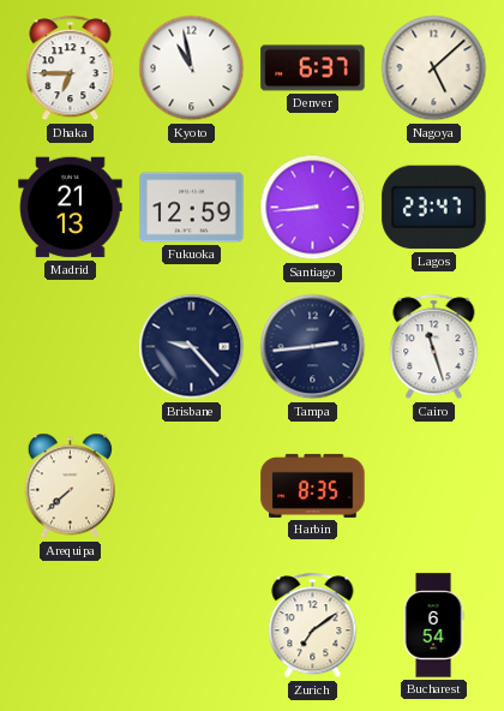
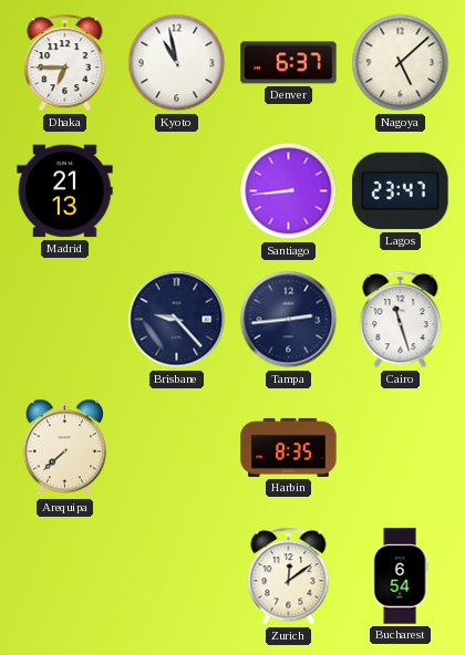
Fukuoka: 12:59 -> none (192, 208)
Zurich: 7:09 -> 12:09 (289, 576)
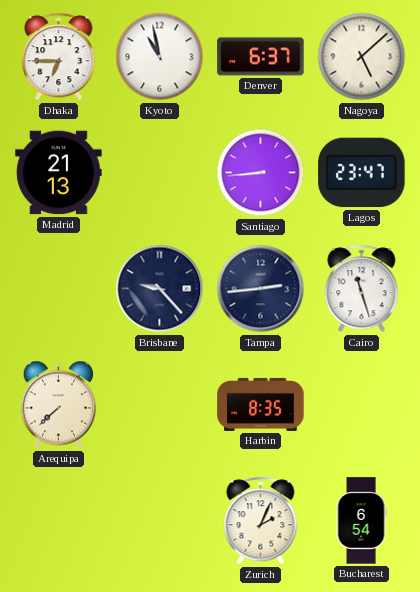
Zurich: 12:09 -> 2:04 (261, 521)
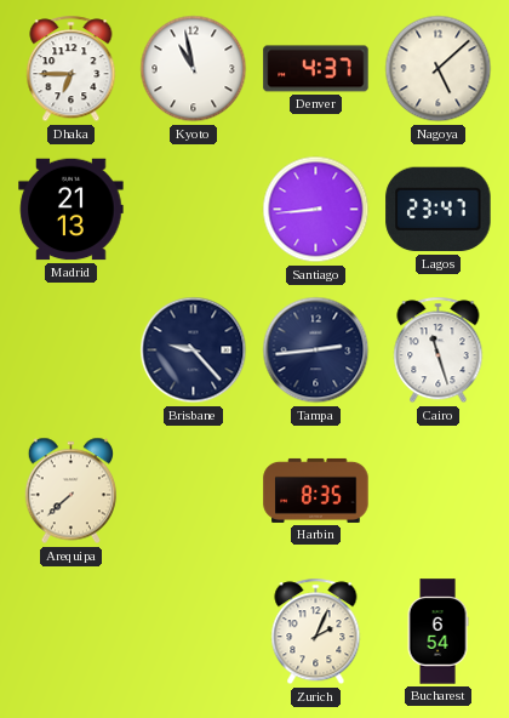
Denver: 6:37 -> 4:37 (316, 69)
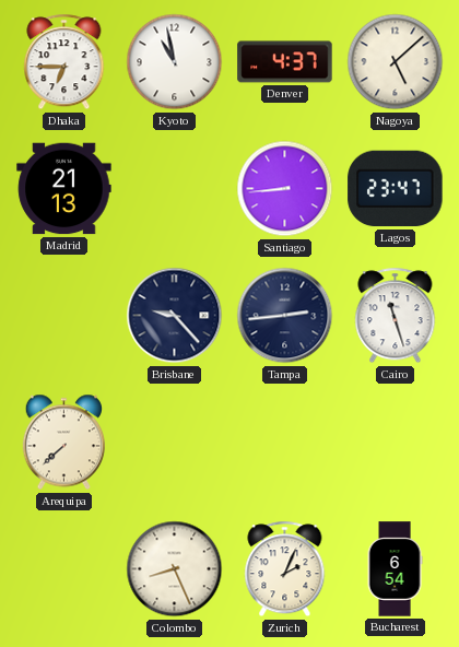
Harbin: 8:35 -> none (316, 490)
Colombo: none -> 8:26 (175, 569)
